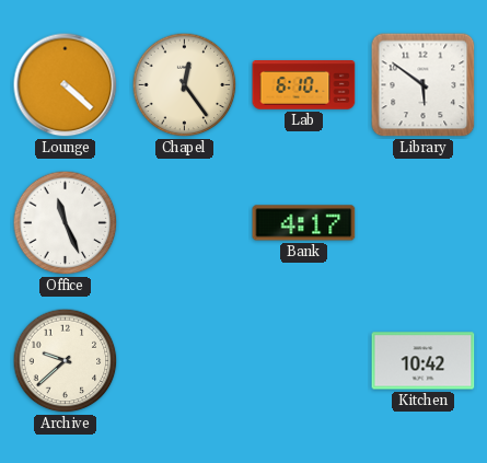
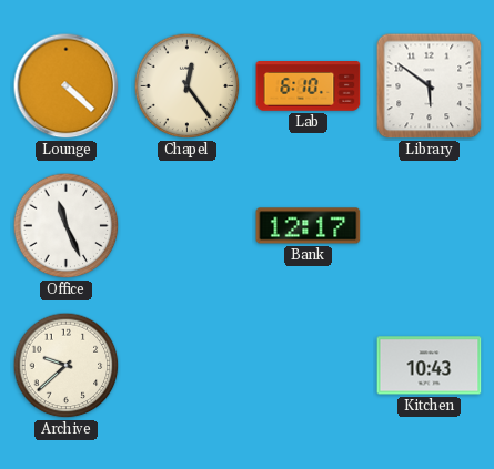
Bank: 4:17 -> 12:17 (309, 226)
Kitchen: 10:42 -> 10:43 (430, 366)
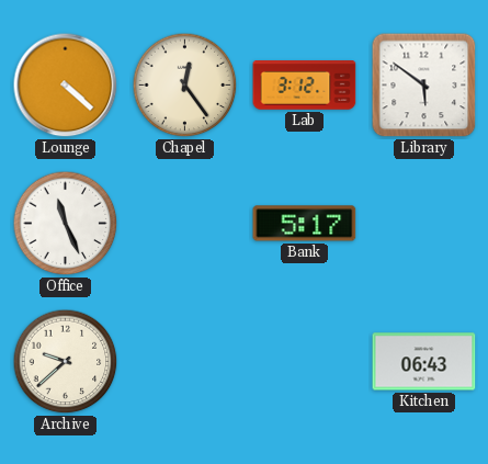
Lab: 6:10 -> 3:12 (305, 86)
Bank: 12:17 -> 5:17 (305, 224)
Kitchen: 10:43 -> 06:43 (424, 362)
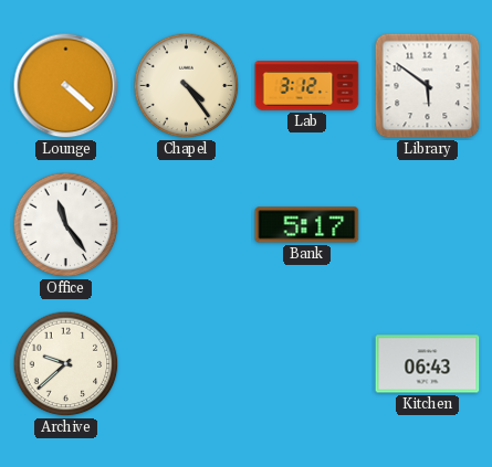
Chapel: 12:24 -> 4:24 (187, 86)
Office: 11:26 -> 11:24 (66, 225)
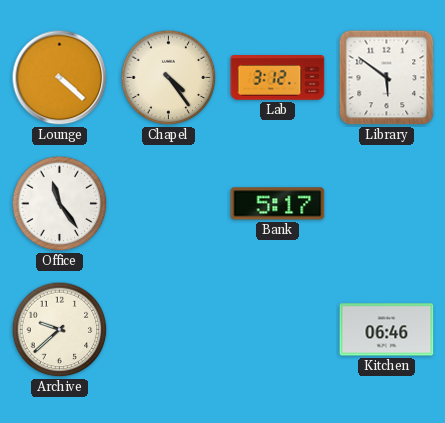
Kitchen: 06:43 -> 06:46 (387, 330)
